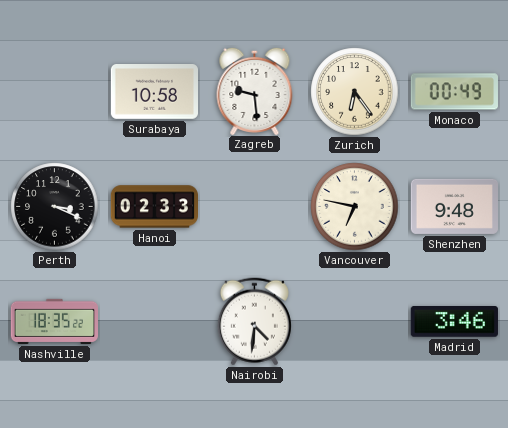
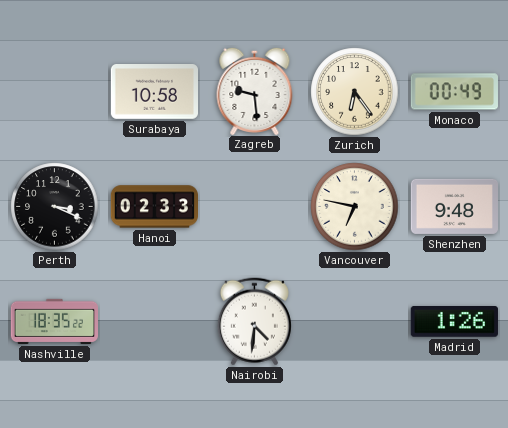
Madrid: 3:46 -> 1:26 (454, 322)
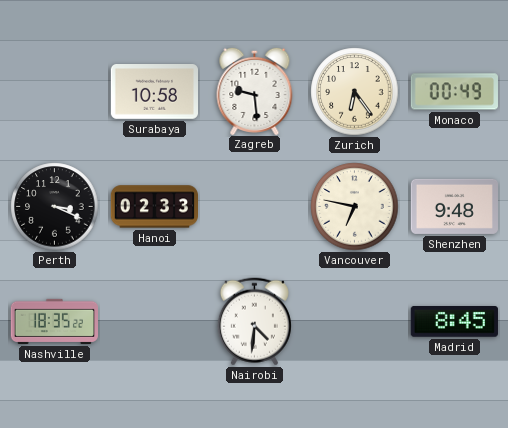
Madrid: 1:26 -> 8:45 (454, 322)
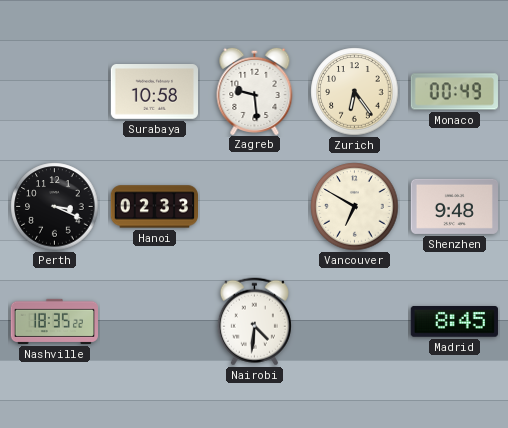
Vancouver: 6:47 -> 6:50 (355, 207)
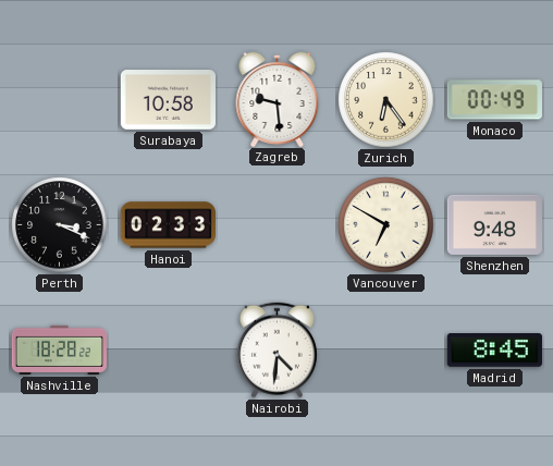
Nashville: 18:35 -> 18:28 (59, 349)
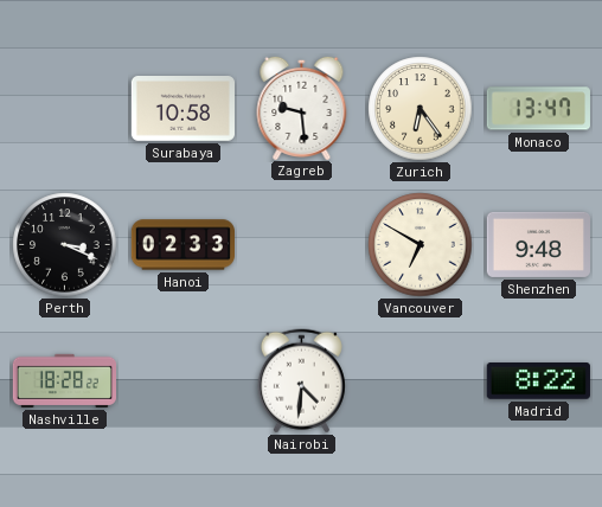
Monaco: 00:49 -> 13:47 (538, 109)
Madrid: 8:45 -> 8:22 (538, 381)
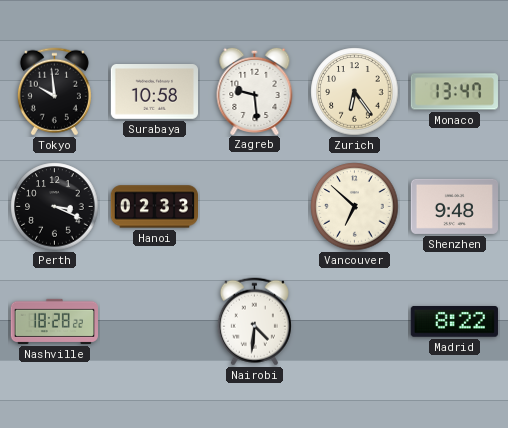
Tokyo: none -> 9:59 (54, 92)
Vancouver: 6:50 -> 6:52 (355, 207)
